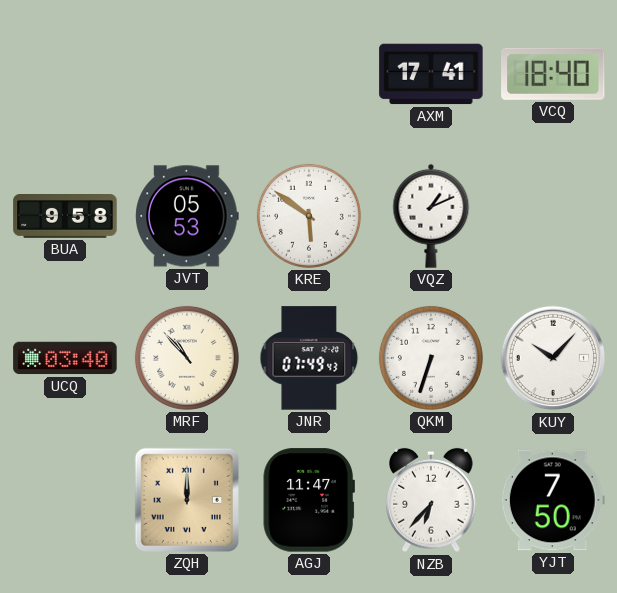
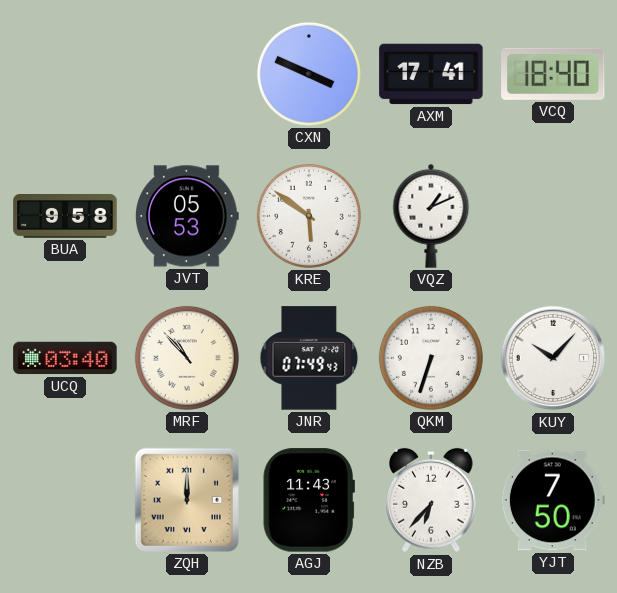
CXN: none -> 3:49 (309, 74)
AGJ: 11:47 -> 11:43 (309, 500)
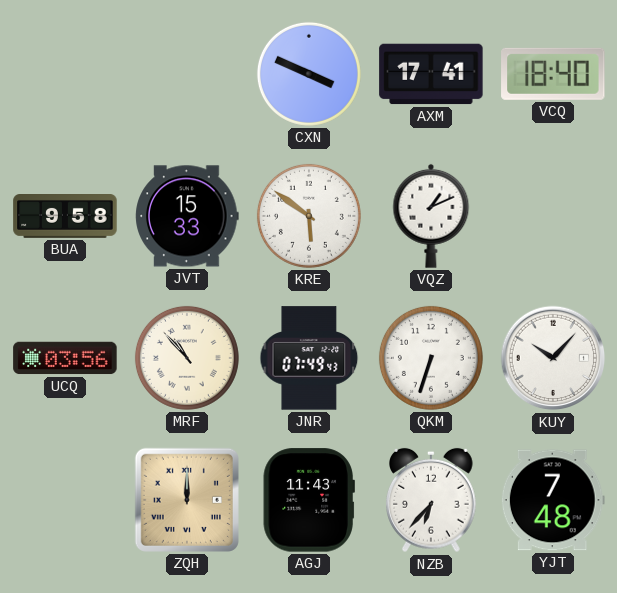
JVT: 05:53 -> 15:33 (187, 216)
UCQ: 03:40 -> 03:56 (65, 358)
YJT: 7:50 -> 7:48 (553, 500)
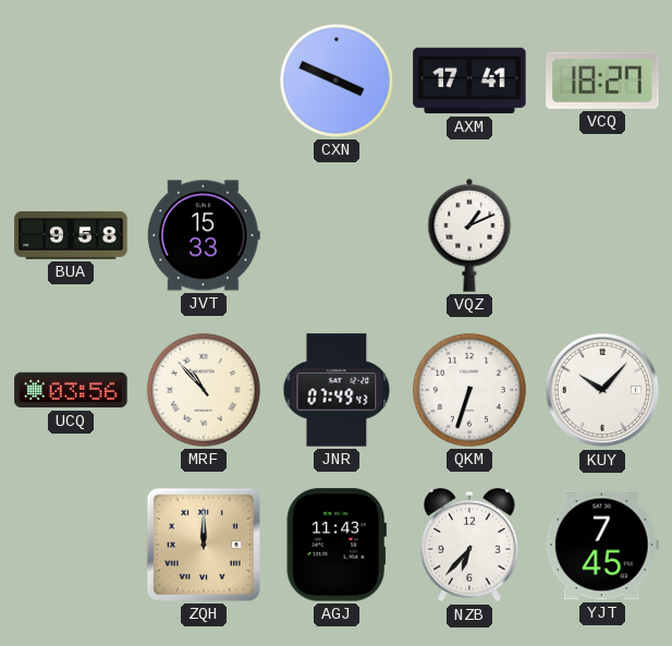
VCQ: 18:40 -> 18:27 (602, 81)
KRE: 5:51 -> none (309, 216)
YJT: 7:48 -> 7:45 (602, 545)
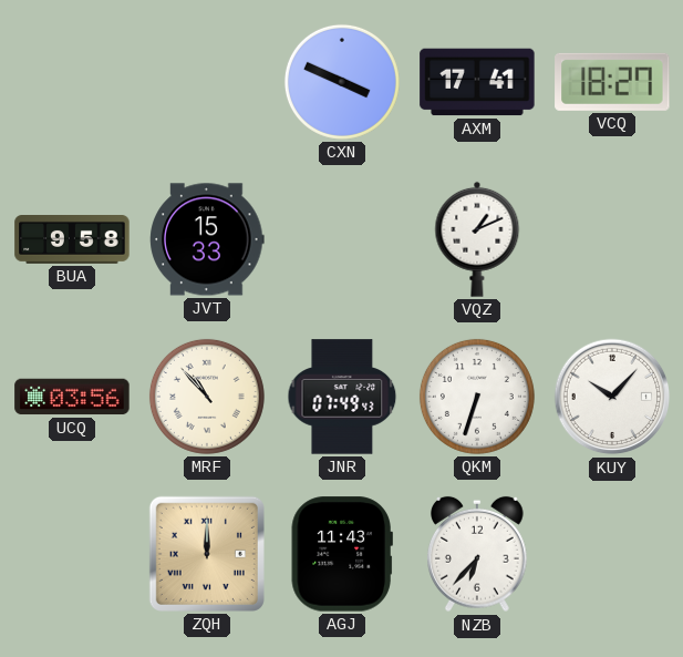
YJT: 7:45 -> none (602, 545)
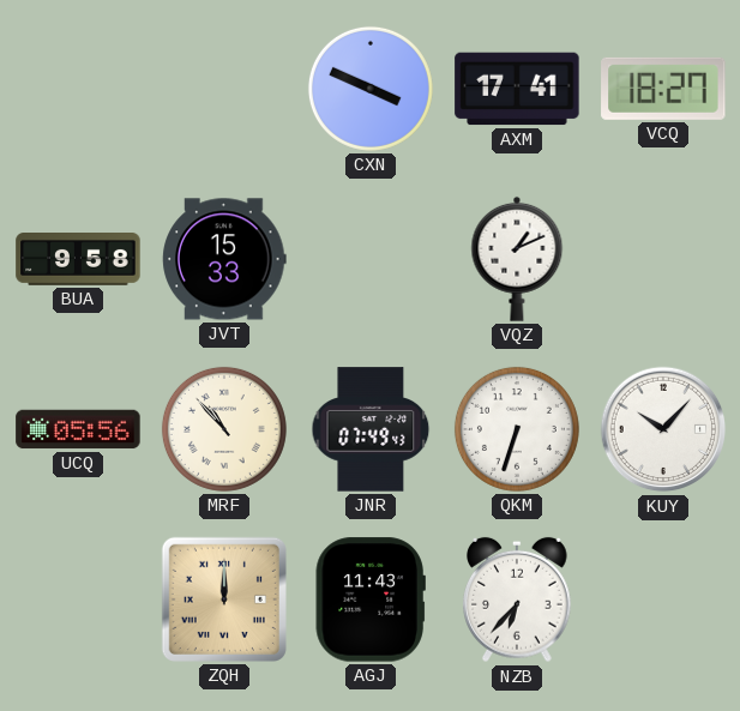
UCQ: 03:56 -> 05:56 (78, 429)
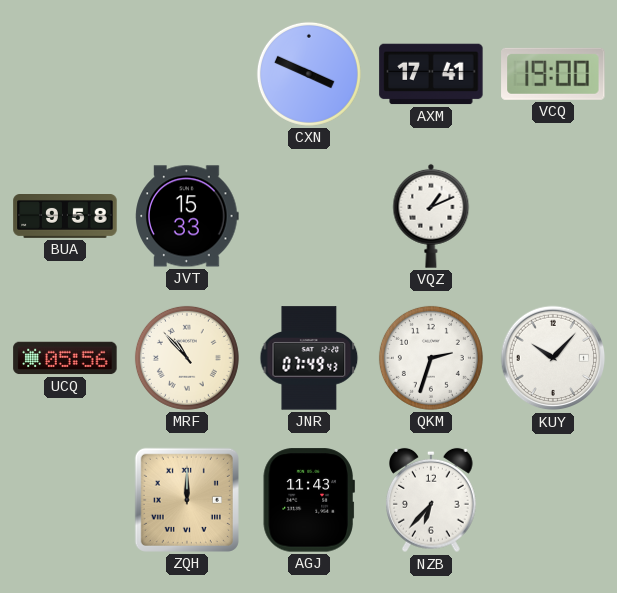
VCQ: 18:27 -> 19:00 (553, 74)
QKM: 6:33 -> 2:33 (431, 358)
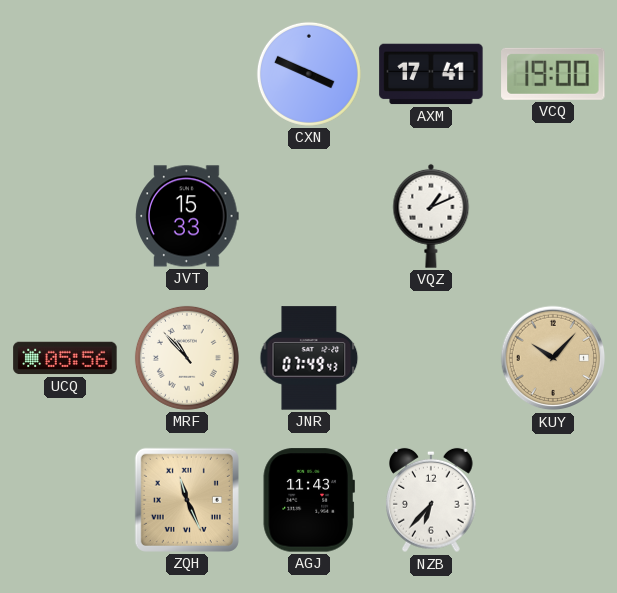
BUA: 9:58 -> none (65, 217)
QKM: 2:33 -> none (431, 358)
KUY dial: white -> champagne (553, 358)
ZQH: 12:00 -> 11:26 (187, 500)
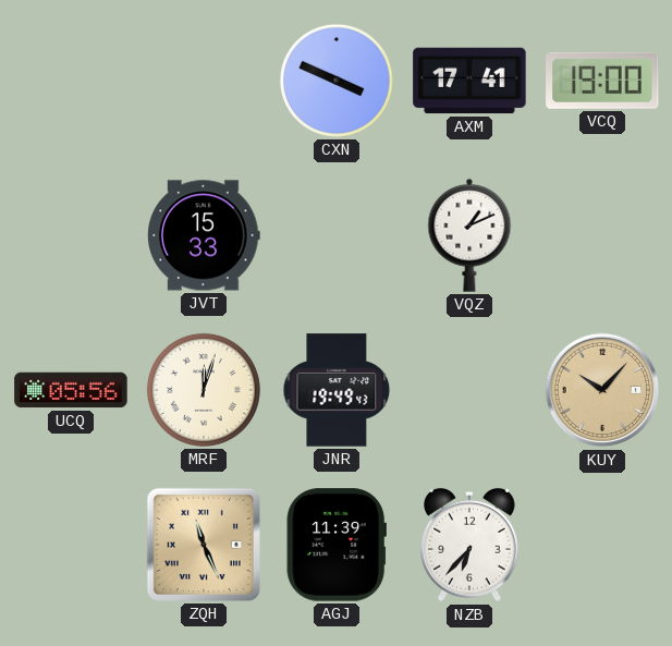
MRF: 10:53 -> 12:03 (204, 390)
JNR: 07:49 -> 19:49 (337, 390)
AGJ: 11:43 -> 11:39 (337, 545)
